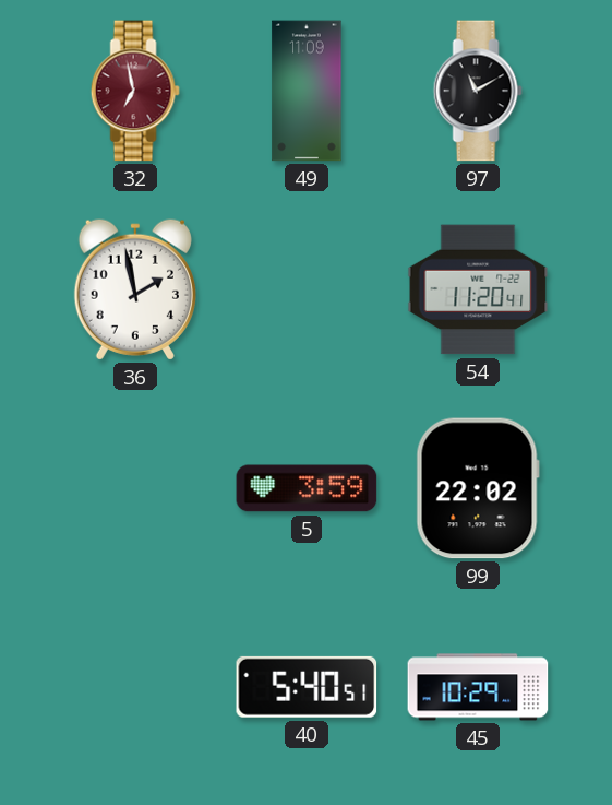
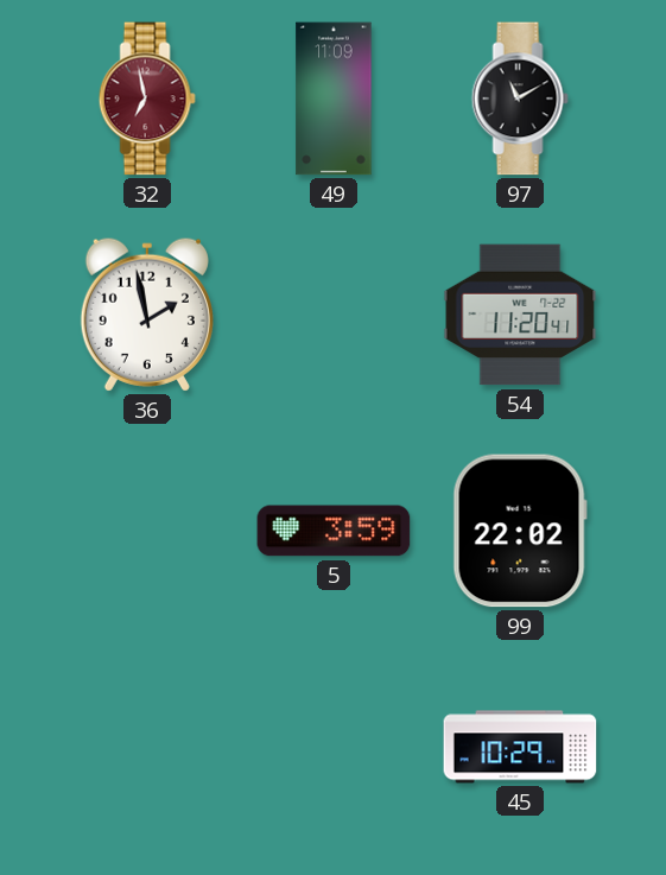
40: 5:40 -> none (307, 687)
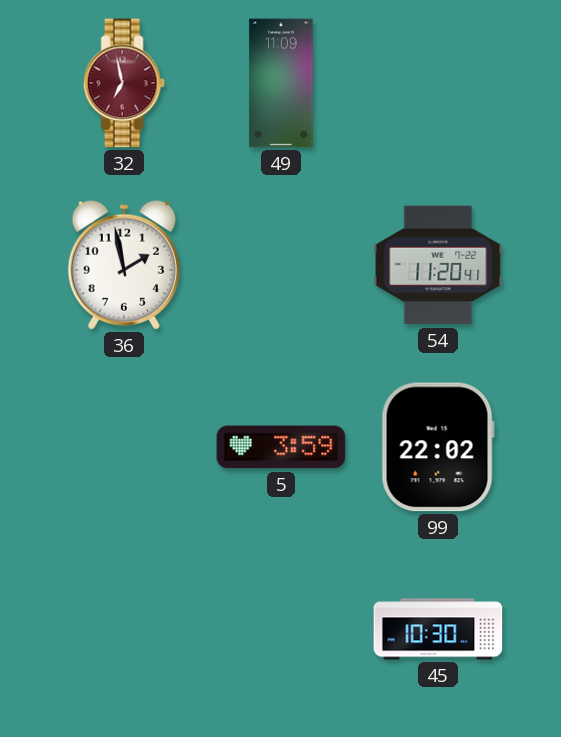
97: 11:10 -> none (520, 99)
45: 10:29 -> 10:30 (438, 629)
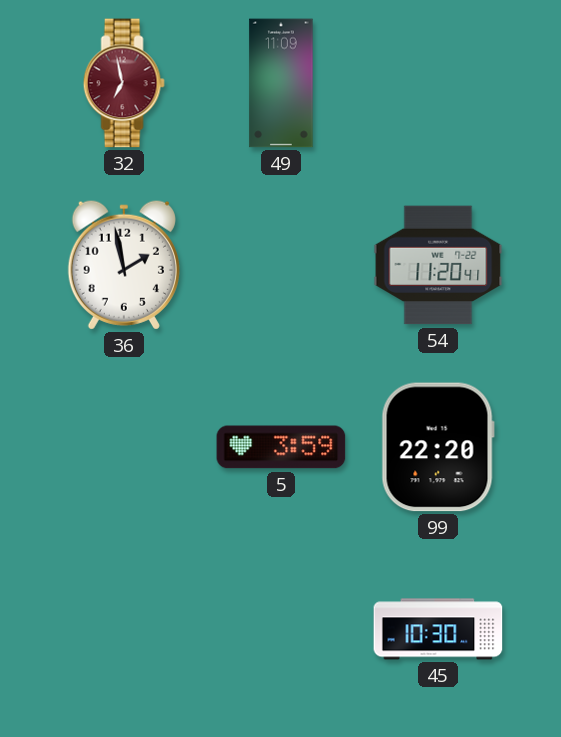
99: 22:02 -> 22:20 (438, 447)
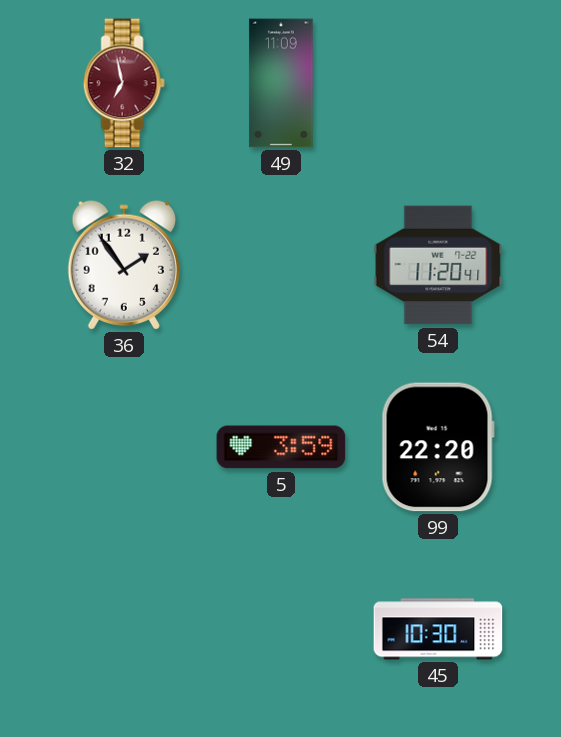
36: 1:58 -> 1:54 (124, 265)
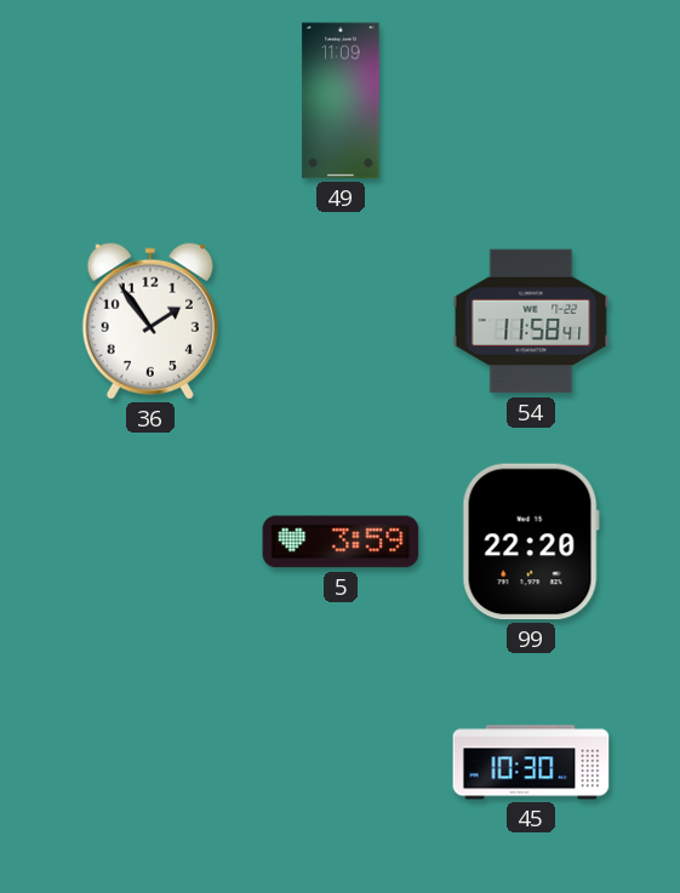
32: 6:58 -> none (124, 83)
54: 11:20 -> 11:58 (531, 321)
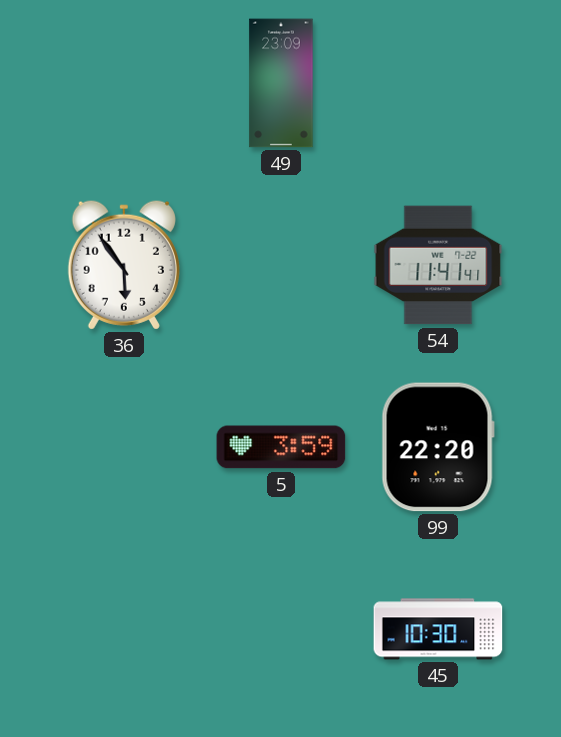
49: 11:09 -> 23:09 (281, 83)
36: 1:54 -> 5:54 (124, 265)
54: 11:58 -> 11:41 (438, 265)
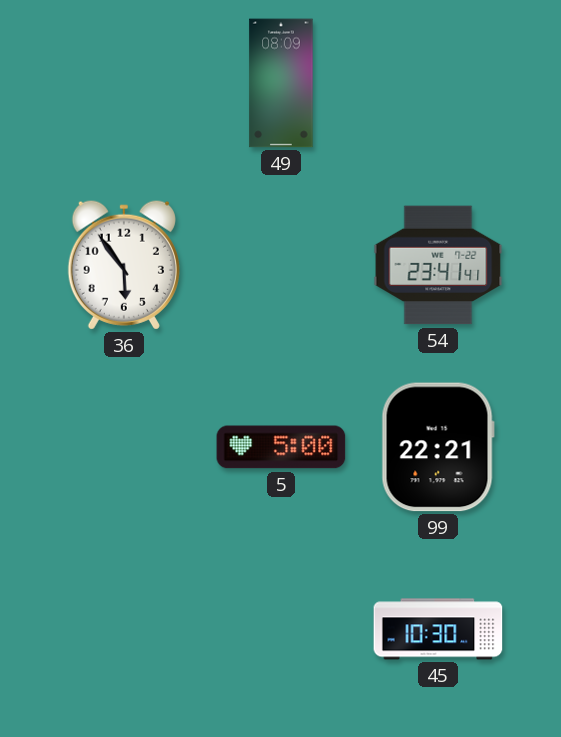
49: 23:09 -> 08:09 (281, 83)
54: 11:41 -> 23:41 (438, 265)
5: 3:59 -> 5:00 (281, 447)
99: 22:20 -> 22:21 (438, 447)
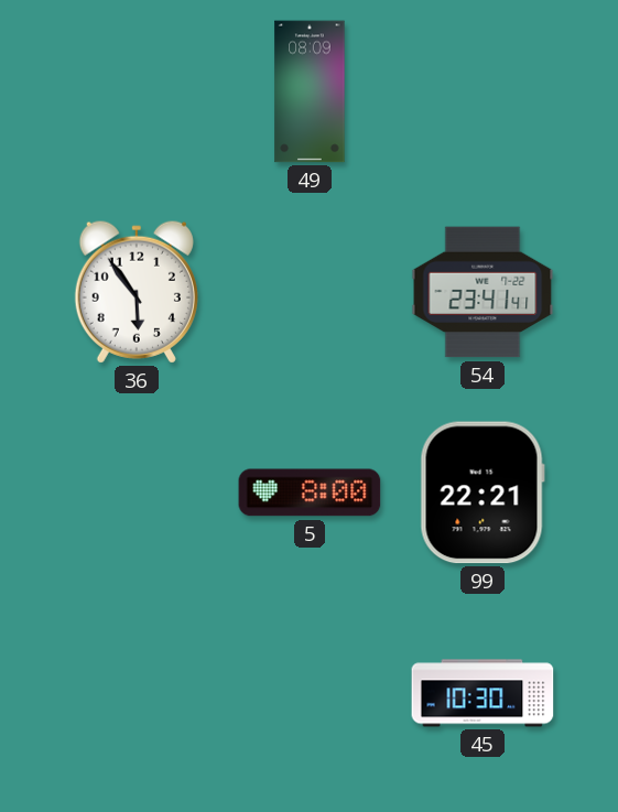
5: 5:00 -> 8:00 (310, 492)
